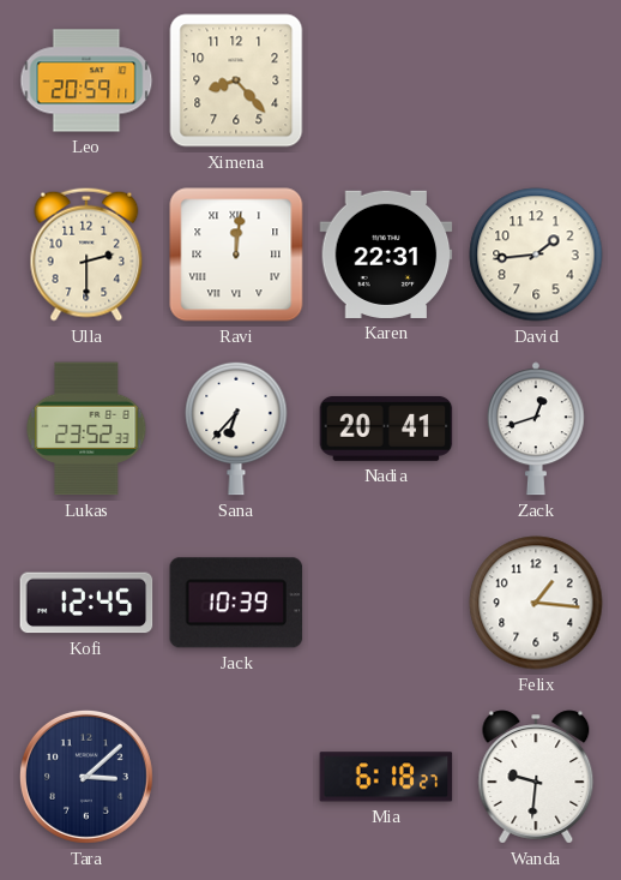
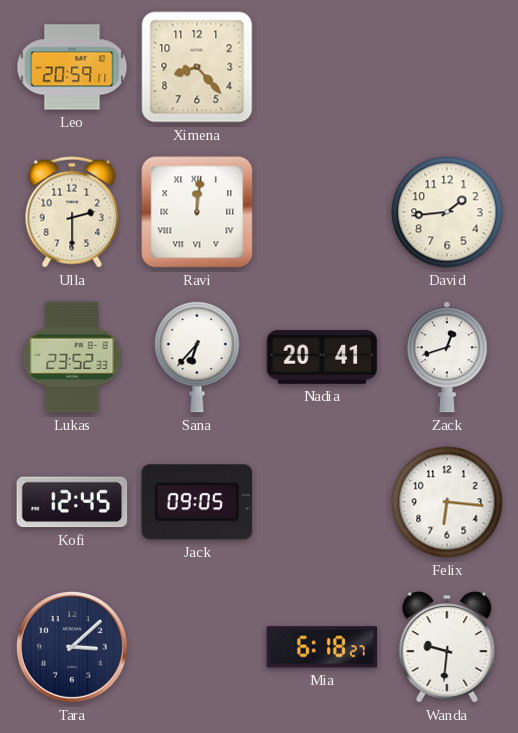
Karen: 22:31 -> none (386, 255)
Jack: 10:39 -> 09:05 (197, 502)
Felix: 1:16 -> 6:16 (447, 502)
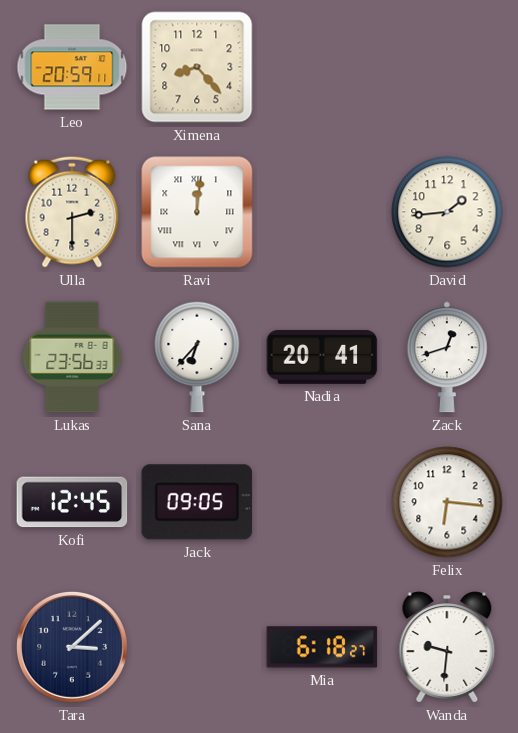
Lukas: 23:52 -> 23:56 (72, 357)
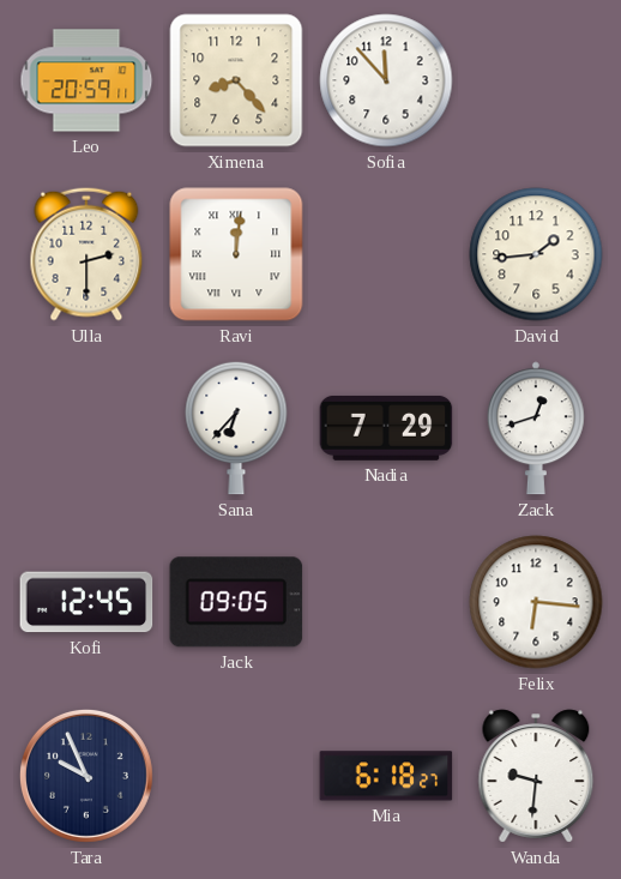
Sofia: none -> 11:53 (386, 80)
Lukas: 23:56 -> none (72, 357)
Nadia: 20:41 -> 7:29 (386, 428)
Tara: 3:08 -> 9:56 (86, 776)
